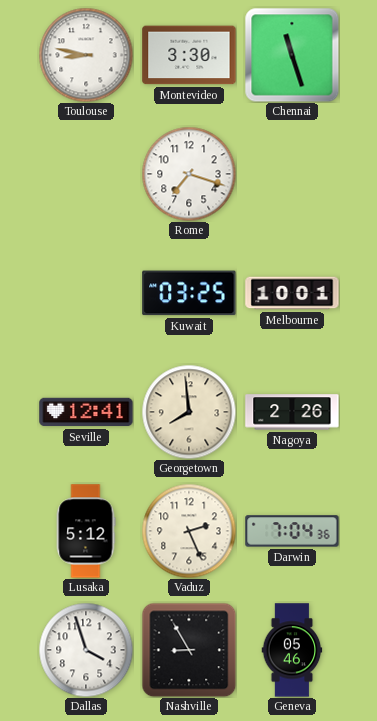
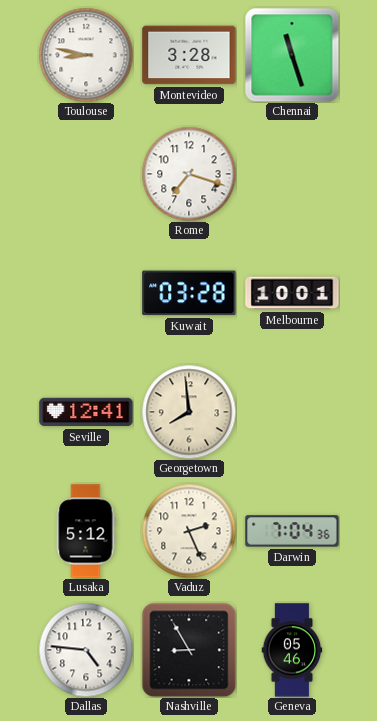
Montevideo: 3:30 -> 3:28 (189, 55)
Kuwait: 03:25 -> 03:28 (189, 293)
Nagoya: 2:26 -> none (292, 412)
Dallas: 3:57 -> 4:46 (86, 650)
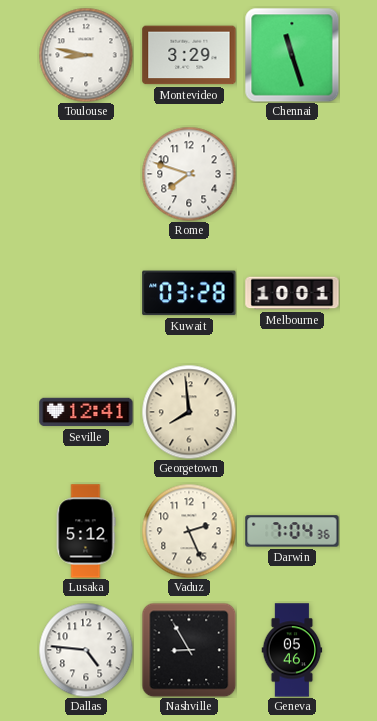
Montevideo: 3:28 -> 3:29 (189, 55)
Rome: 7:18 -> 7:48 (189, 174)
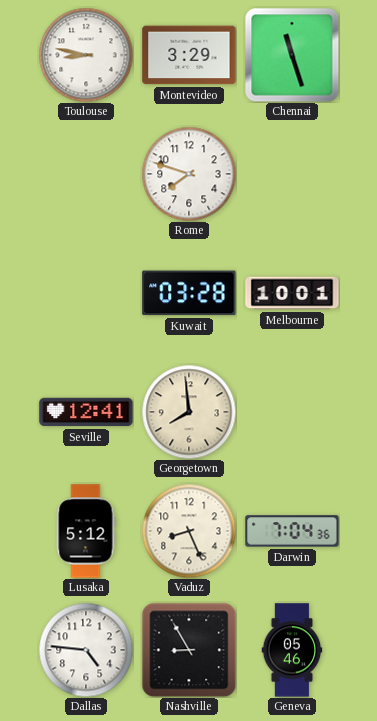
Vaduz: 2:26 -> 8:26 (189, 531)
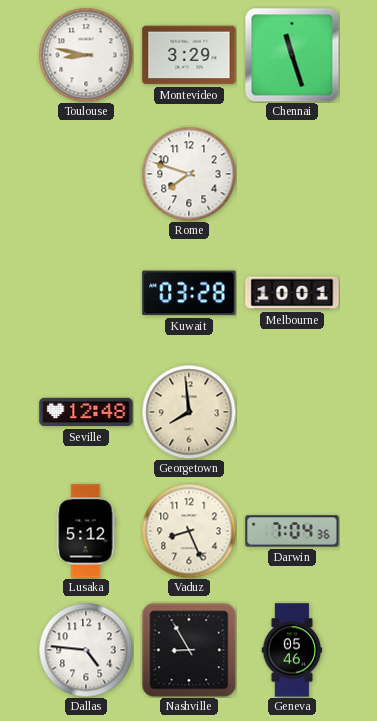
Seville: 12:41 -> 12:48 (86, 412)
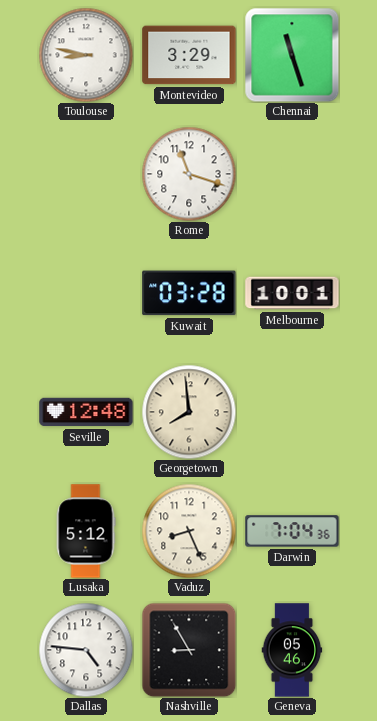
Rome: 7:48 -> 11:18 (189, 174)
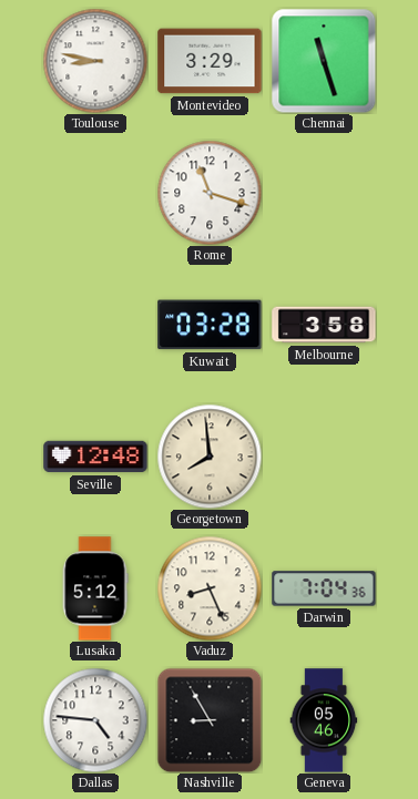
Melbourne: 10:01 -> 3:58 (324, 325)
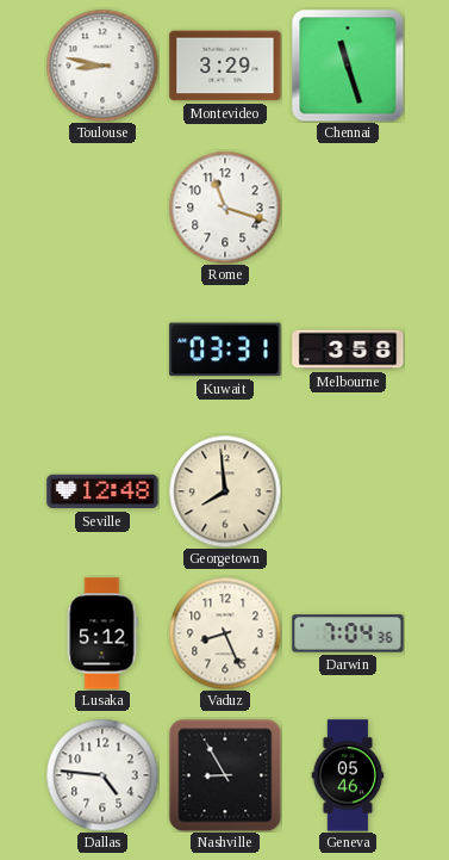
Kuwait: 03:28 -> 03:31 (225, 349)
